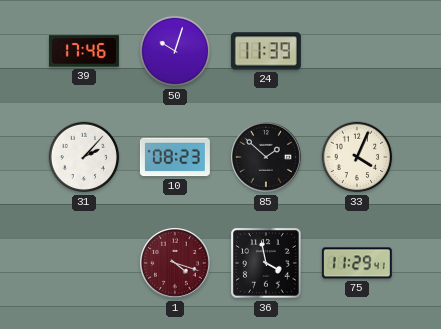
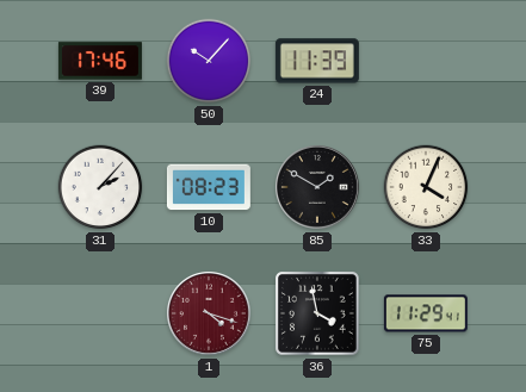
50: 10:03 -> 10:07 (209, 61)
85: 1:52 -> 1:50 (318, 188)
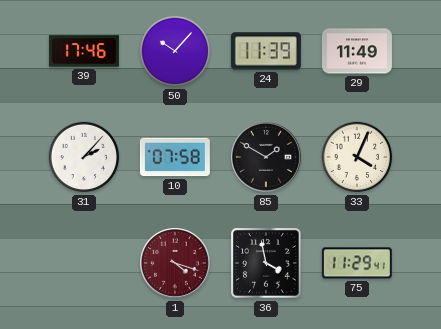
29: none -> 11:49 (357, 51)
10: 08:23 -> 07:58 (175, 157)
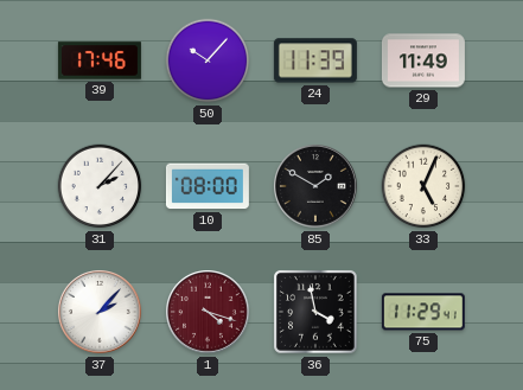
10: 07:58 -> 08:00 (208, 186)
33: 4:04 -> 5:04 (423, 186)
37: none -> 2:07 (101, 313)
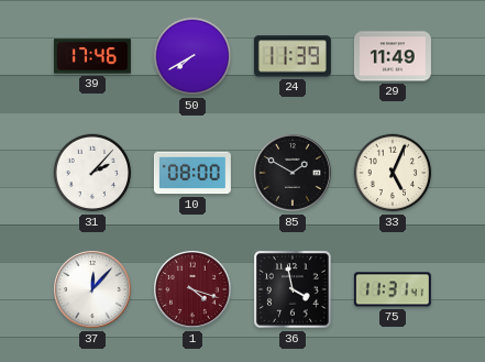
50: 10:07 -> 7:40 (192, 56)
37: 2:07 -> 12:07 (93, 290)
75: 11:29 -> 11:31 (393, 289)
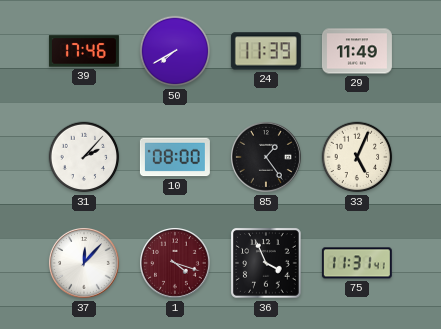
85: 1:50 -> 1:24 (267, 158)
36: 3:58 -> 3:56 (267, 264)
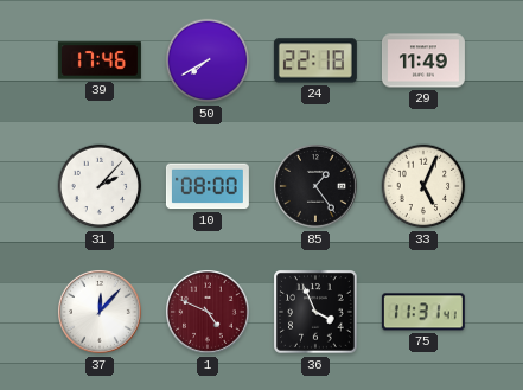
24: 11:39 -> 22:18 (315, 60)
1: 4:18 -> 4:49 (209, 313)
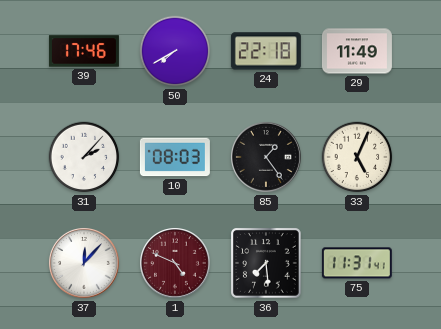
10: 08:00 -> 08:03 (175, 157)
36: 3:56 -> 7:29 (267, 264)
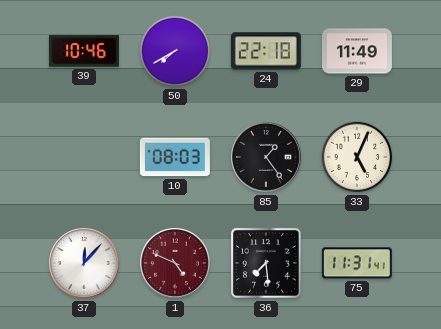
39: 17:46 -> 10:46 (84, 51)
31: 2:07 -> none (84, 157)
